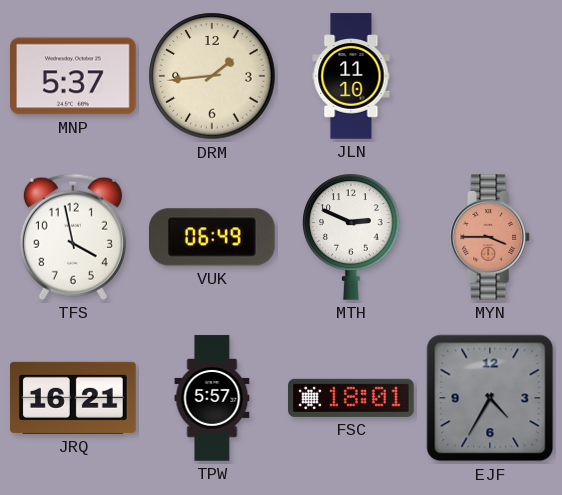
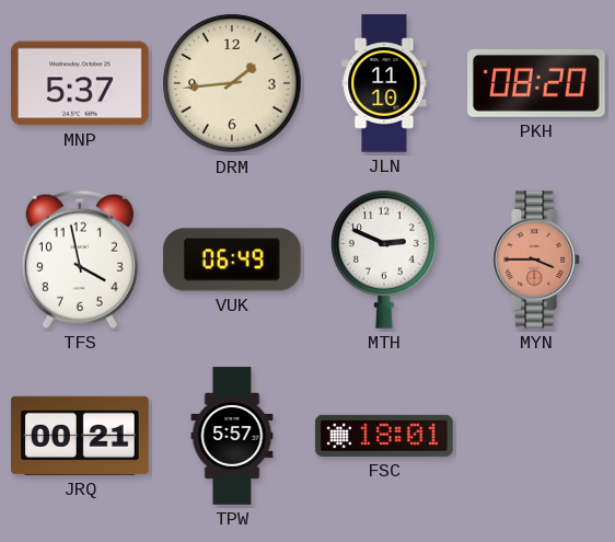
PKH: none -> 08:20 (537, 83)
JRQ: 16:21 -> 00:21 (80, 436)
EJF: 4:35 -> none (490, 398)
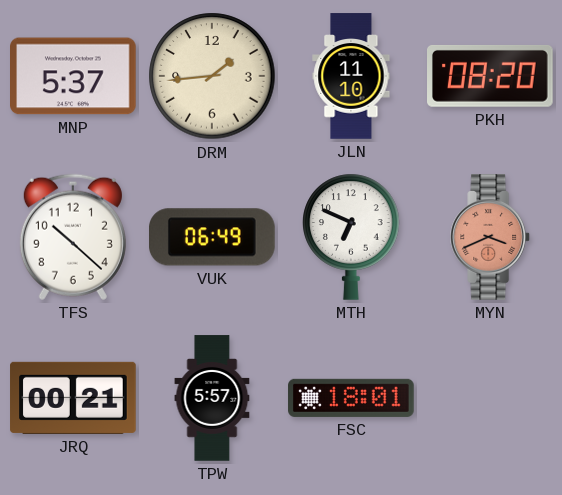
TFS: 3:58 -> 10:22 (73, 237)
MTH: 2:49 -> 6:49 (351, 237)
MYN: 3:45 -> 3:41 (491, 237)
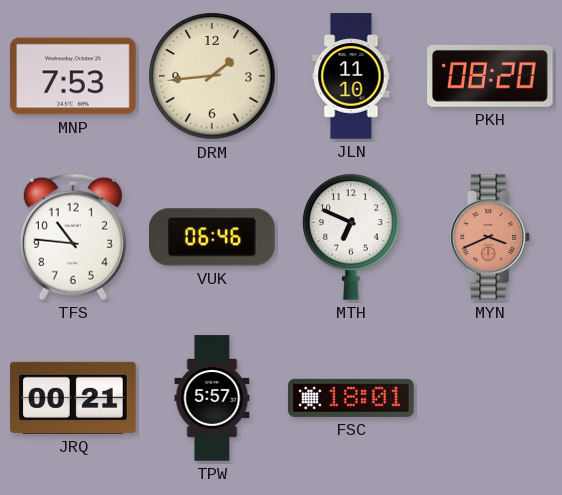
MNP: 5:37 -> 7:53 (74, 76)
TFS: 10:22 -> 10:46 (73, 237)
VUK: 06:49 -> 06:46 (213, 237)
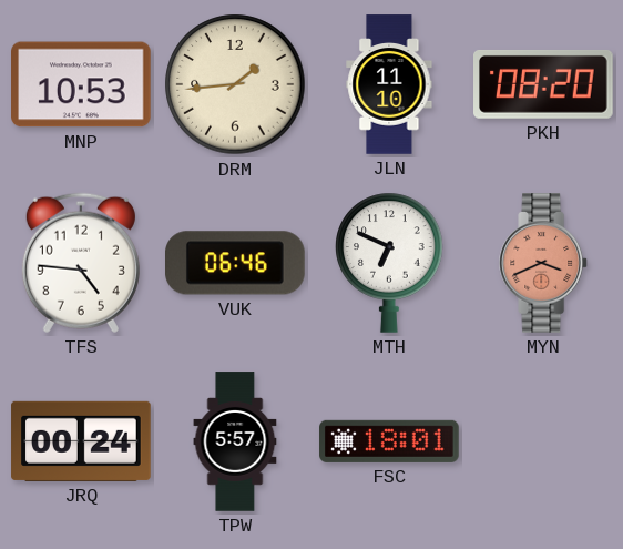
MNP: 7:53 -> 10:53 (82, 84)
TFS: 10:46 -> 4:46 (81, 263)
JRQ: 00:21 -> 00:24 (81, 441)
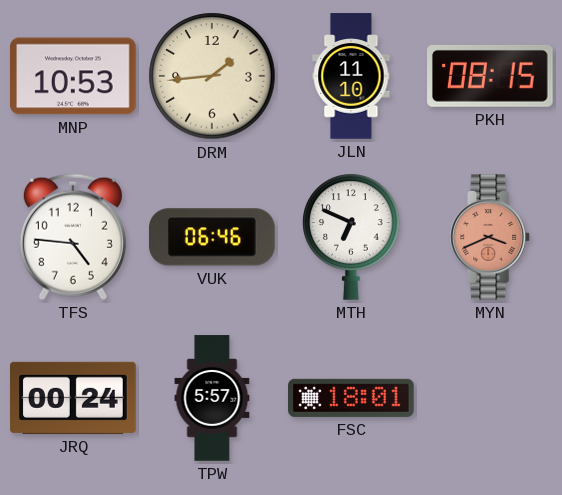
PKH: 08:20 -> 08:15 (491, 76)
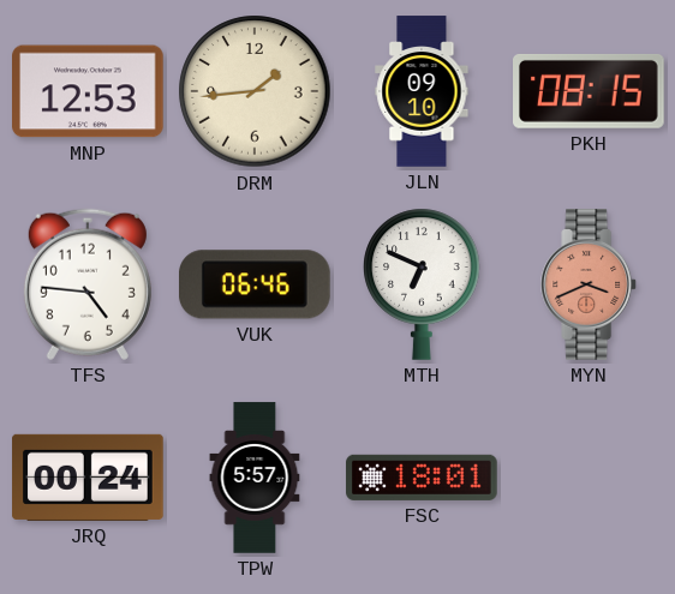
MNP: 10:53 -> 12:53 (89, 91)
JLN: 11:10 -> 09:10 (422, 91)
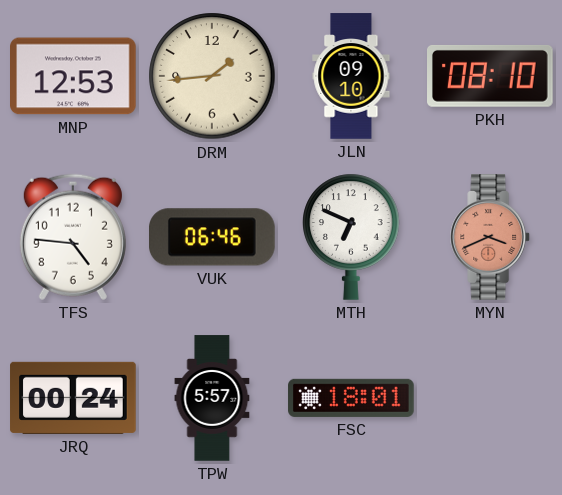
PKH: 08:15 -> 08:10 (491, 76)
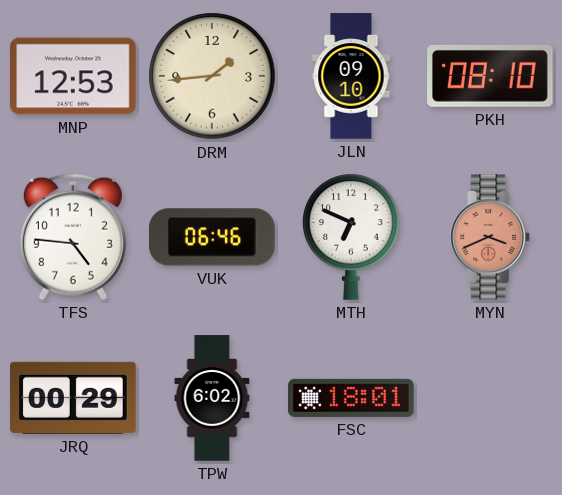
JRQ: 00:24 -> 00:29 (73, 398)
TPW: 5:57 -> 6:02 (212, 398)
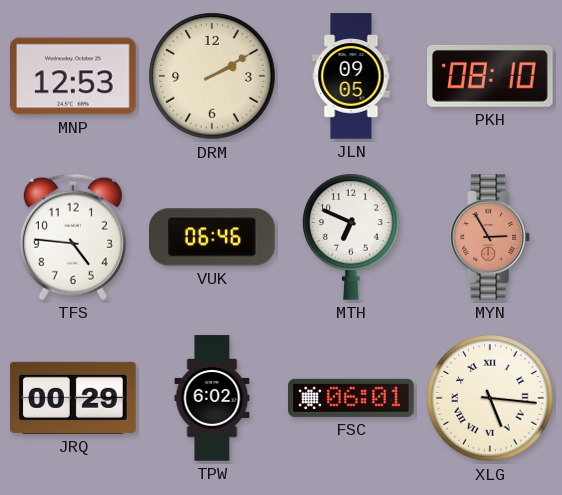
DRM: 1:44 -> 2:10 (212, 76)
JLN: 09:10 -> 09:05 (351, 76)
MYN: 3:41 -> 2:55 (491, 237)
FSC: 18:01 -> 06:01 (351, 398)
XLG: none -> 5:16 (490, 398)
